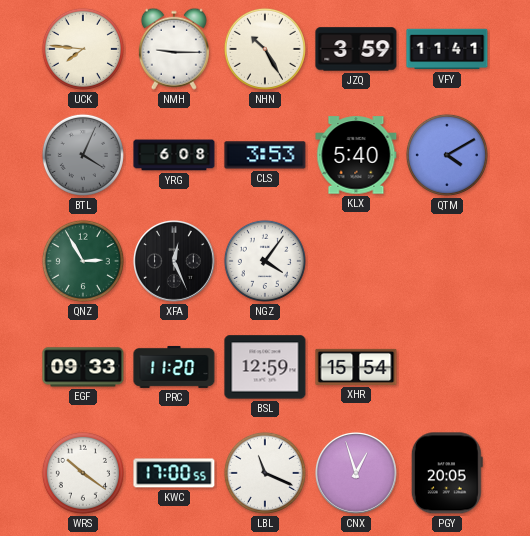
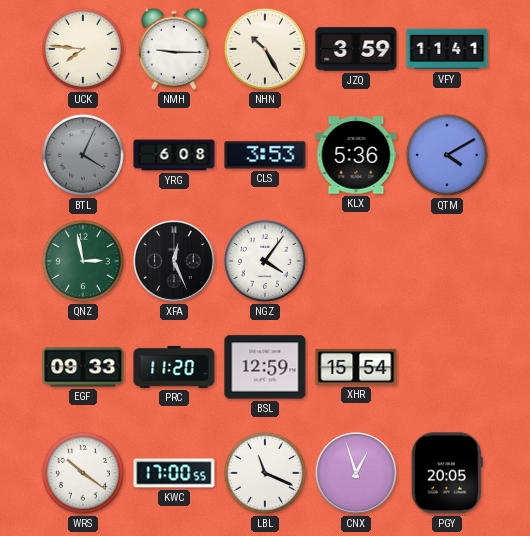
KLX: 5:40 -> 5:36 (356, 155)
QNZ: 2:55 -> 2:58 (83, 261)
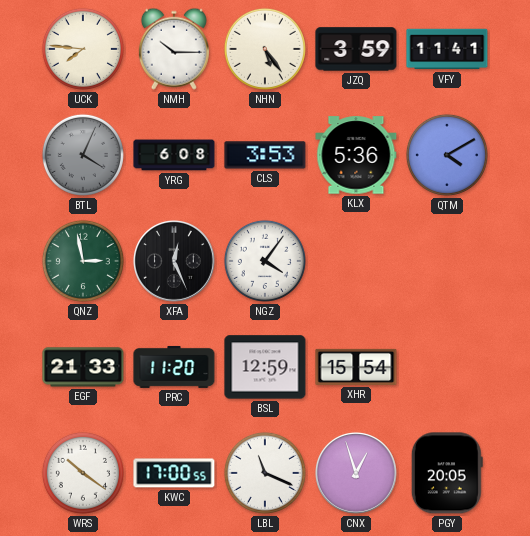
NMH: 9:15 -> 10:15 (174, 49)
NHN: 10:25 -> 5:24 (265, 49)
EGF: 09:33 -> 21:33 (83, 367)
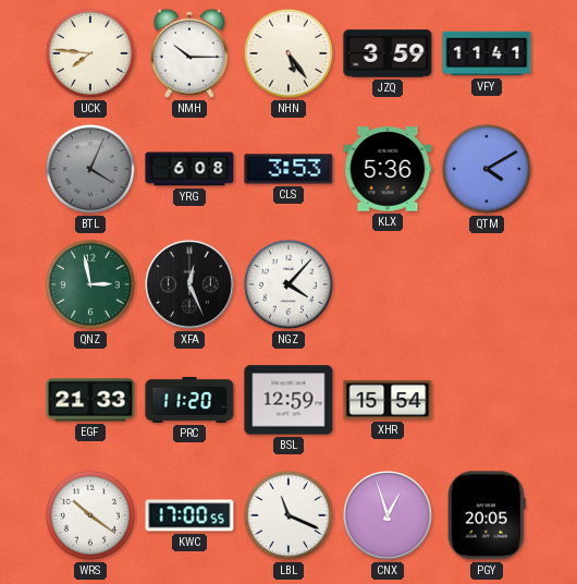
NGZ: 4:06 -> 4:07 (288, 284)
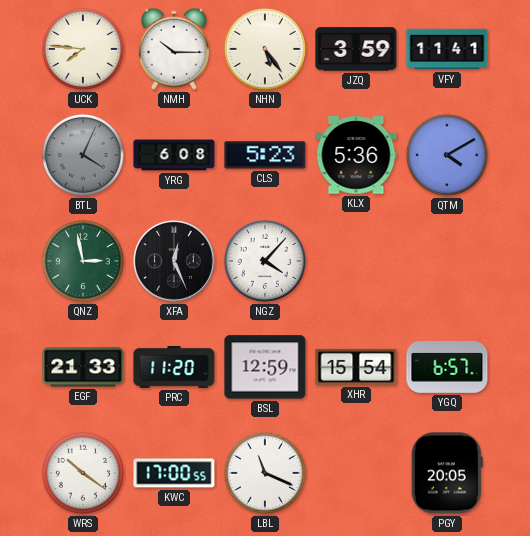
CLS: 3:53 -> 5:23 (265, 155)
YGQ: none -> 6:57 (447, 368)
CNX: 12:57 -> none (388, 515)
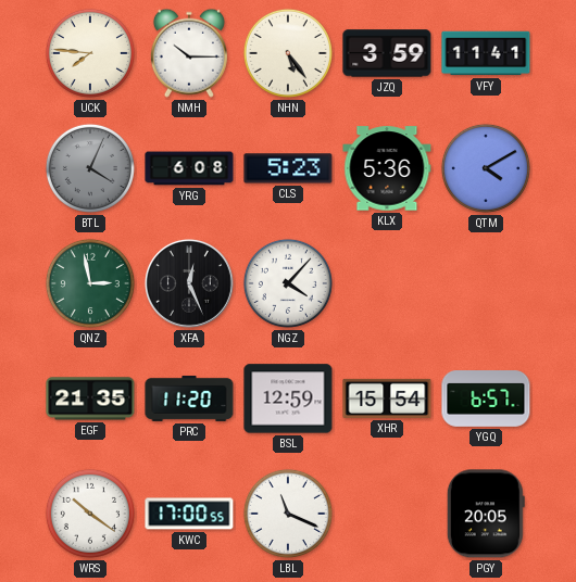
EGF: 21:33 -> 21:35 (90, 398)
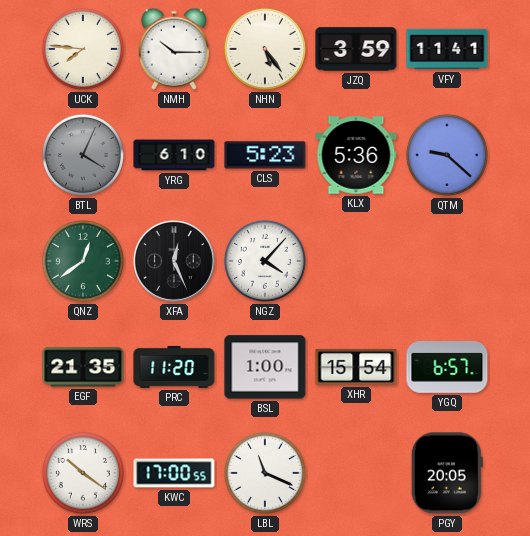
YRG: 6:08 -> 6:10 (174, 155)
QTM: 4:10 -> 9:22 (447, 155)
QNZ: 2:58 -> 12:39 (83, 261)
BSL: 12:59 -> 1:00 (265, 367)
